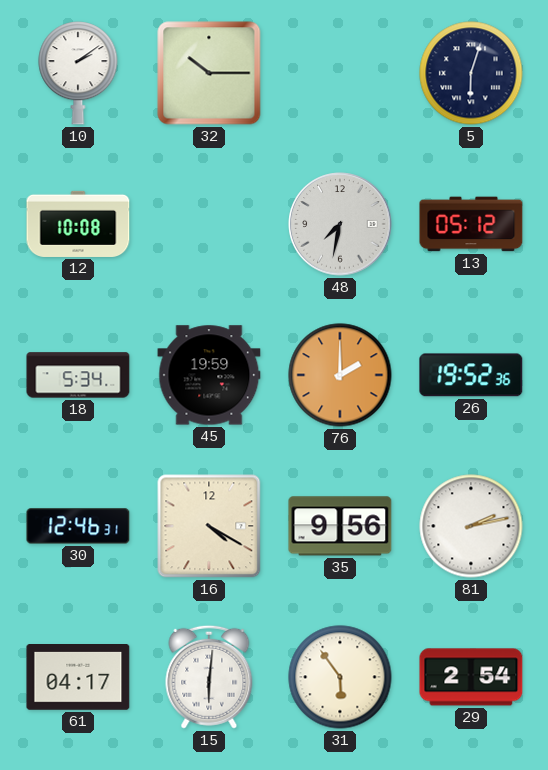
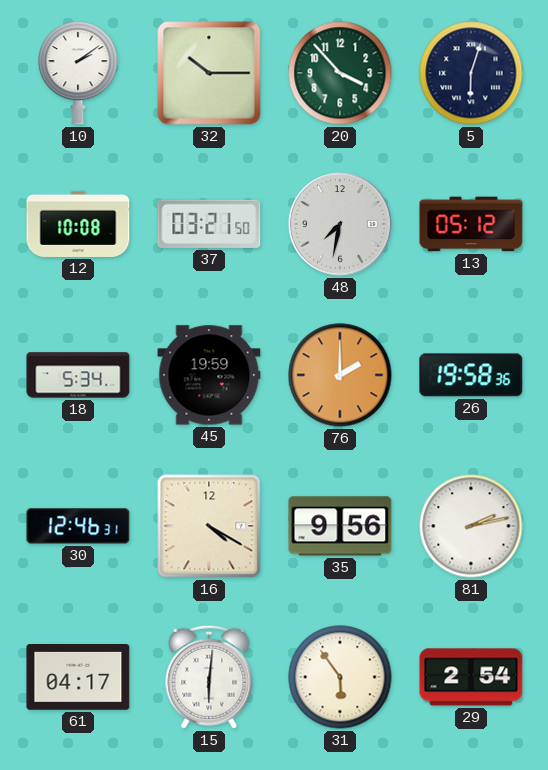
20: none -> 3:53 (340, 73)
37: none -> 03:21 (209, 224)
26: 19:52 -> 19:58 (471, 375)
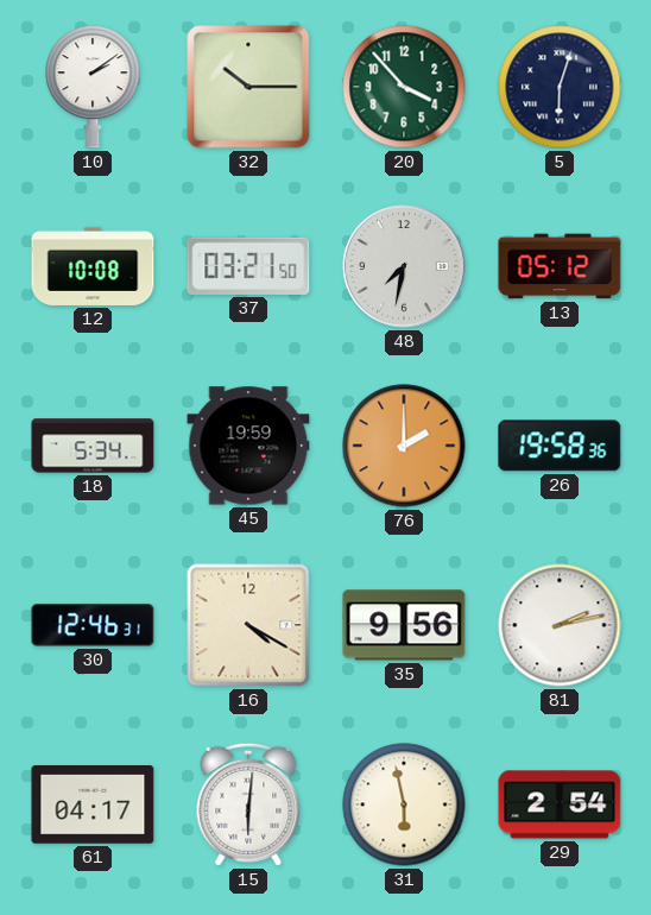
31: 5:54 -> 5:58 (404, 804)
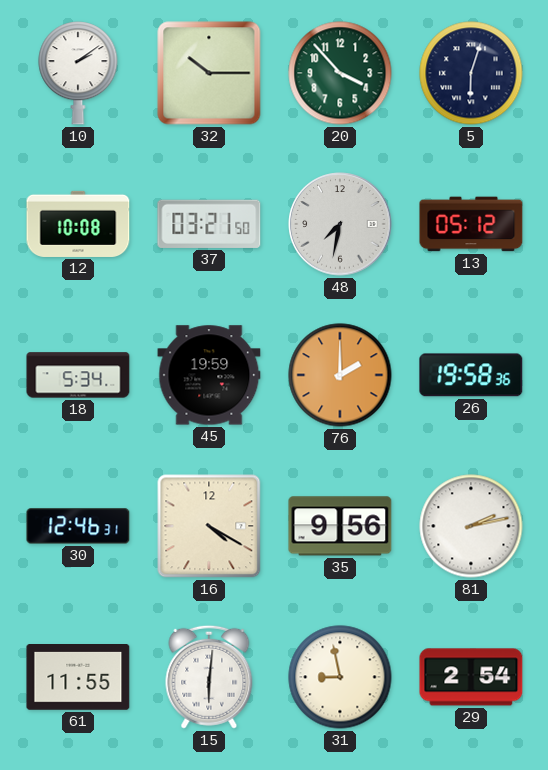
61: 04:17 -> 11:55 (78, 677)
31: 5:58 -> 8:58 (340, 677)
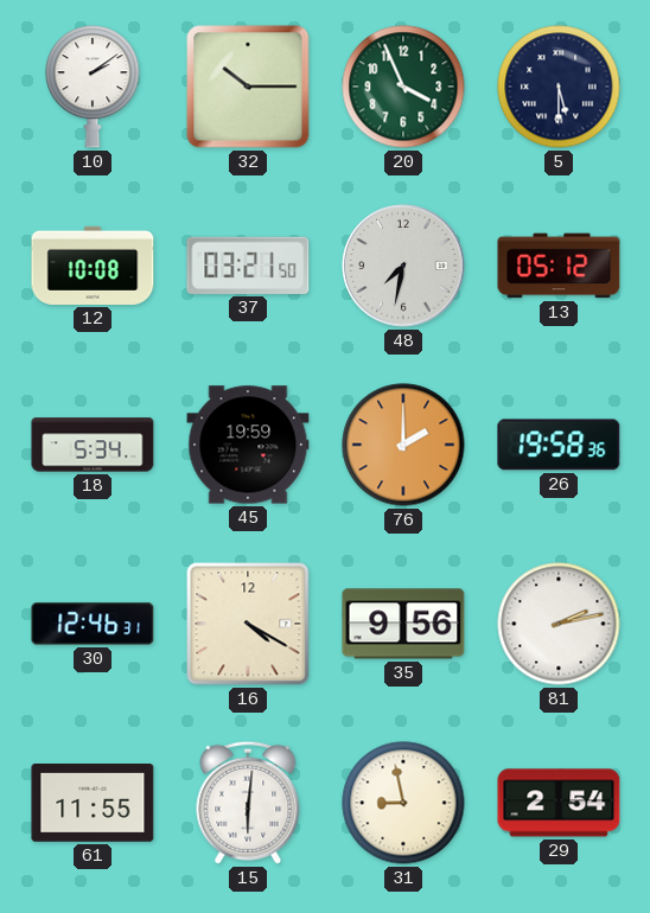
20: 3:53 -> 3:56 (403, 87)
5: 6:03 -> 5:30 (559, 87)
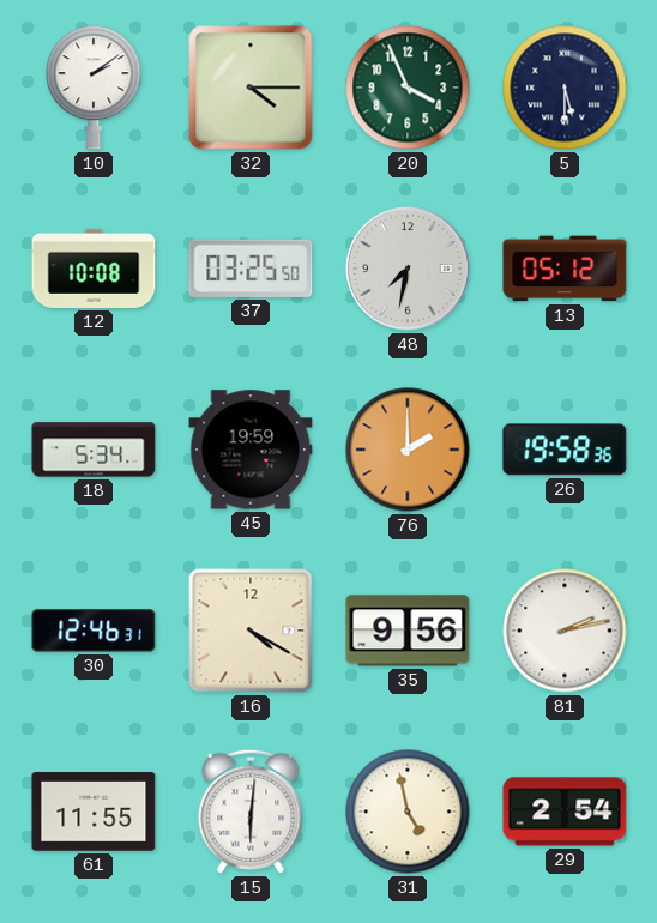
32: 10:15 -> 4:15 (251, 88)
37: 03:21 -> 03:25 (251, 269)
31: 8:58 -> 4:58 (408, 812)
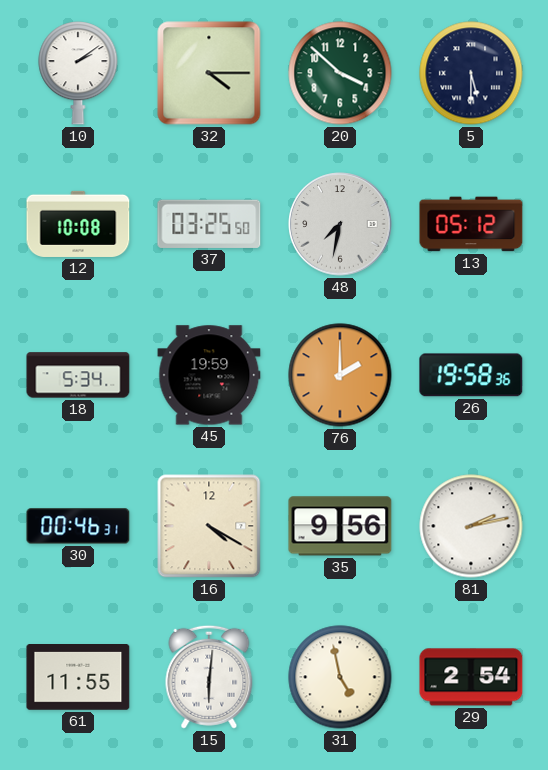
20: 3:56 -> 3:52 (340, 73)
30: 12:46 -> 00:46 (78, 526)
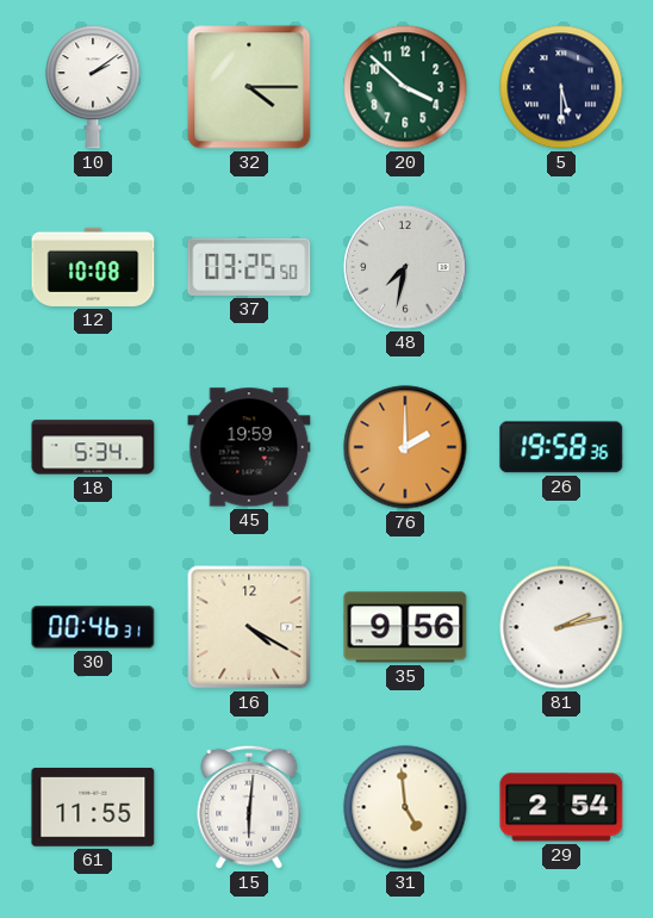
13: 05:12 -> none (471, 224)
31: 4:58 -> 4:59 (405, 807)
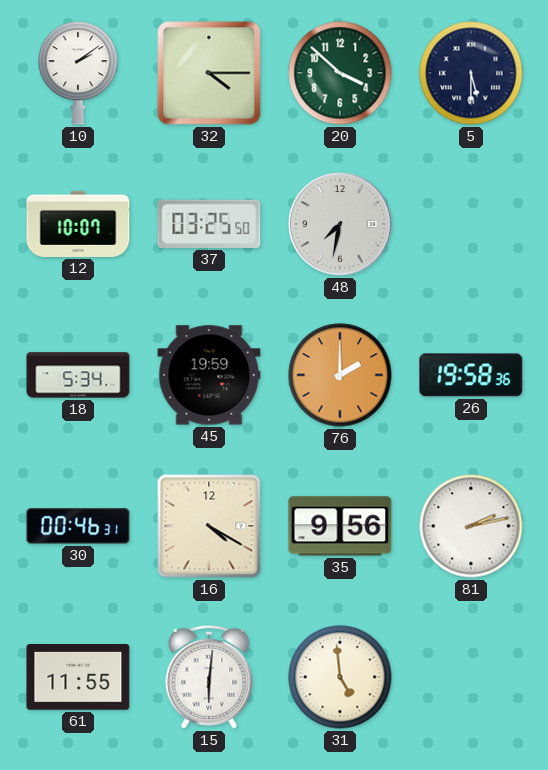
12: 10:08 -> 10:07 (78, 224)
29: 2:54 -> none (561, 807)
